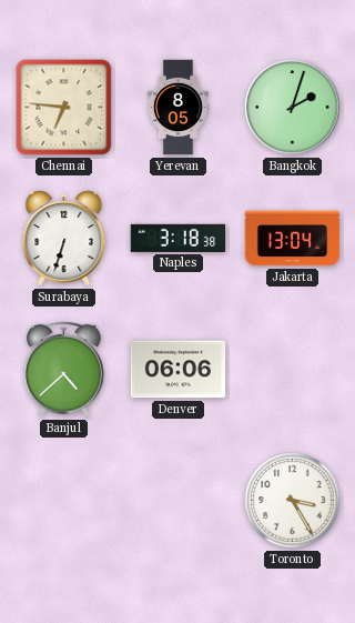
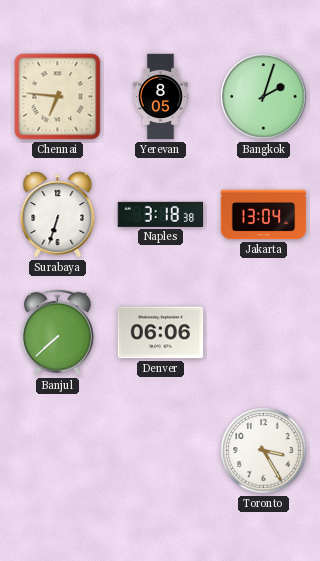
Banjul: 4:38 -> 7:38 (58, 332)
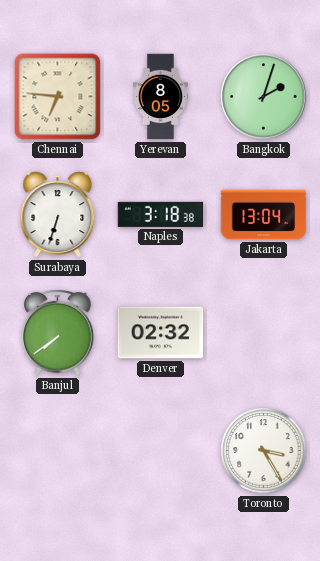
Banjul: 7:38 -> 7:39 (58, 332)
Denver: 06:06 -> 02:32 (161, 333)
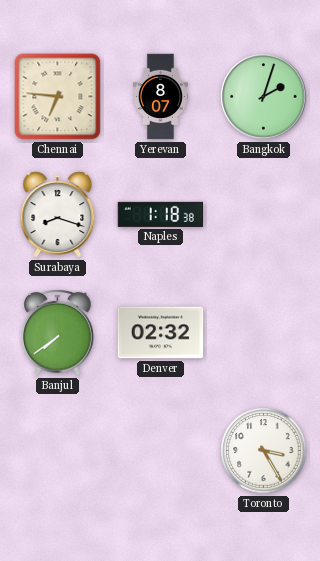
Yerevan: 8:05 -> 8:07 (160, 97)
Surabaya: 6:33 -> 8:18 (58, 215)
Naples: 3:18 -> 1:18 (161, 214)
Jakarta: 13:04 -> none (264, 215)
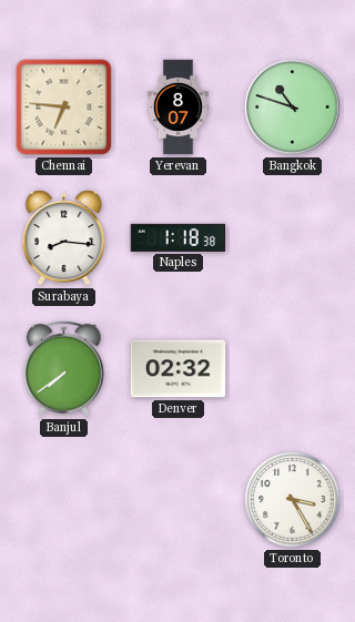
Bangkok: 2:03 -> 10:48 (293, 108)
Surabaya: 8:18 -> 8:16 (64, 238)
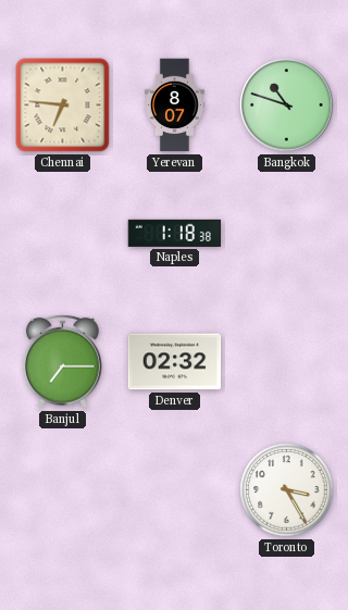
Surabaya: 8:16 -> none (64, 238)
Banjul: 7:39 -> 7:15 (63, 361)
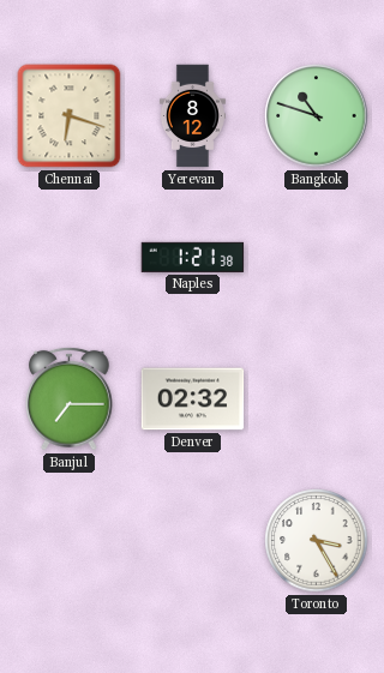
Chennai: 6:46 -> 6:18 (70, 116)
Yerevan: 8:07 -> 8:12 (192, 116)
Naples: 1:18 -> 1:21 (193, 257)
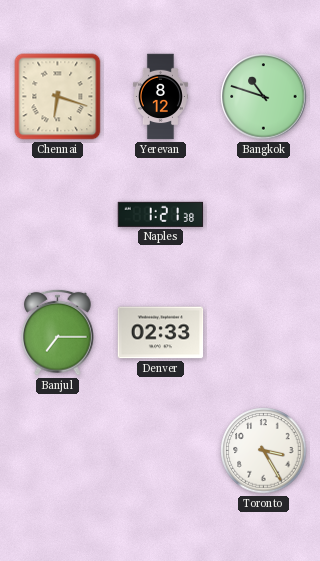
Denver: 02:32 -> 02:33 (161, 333)
